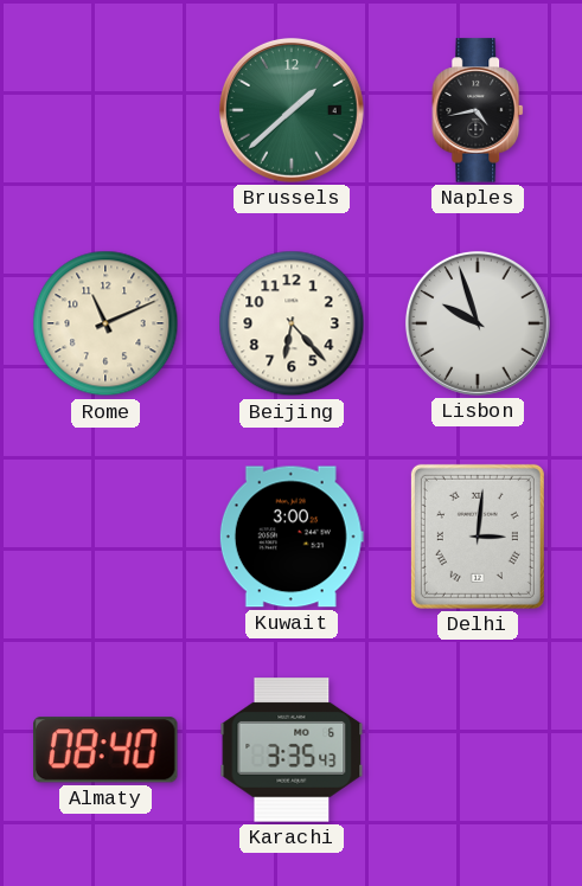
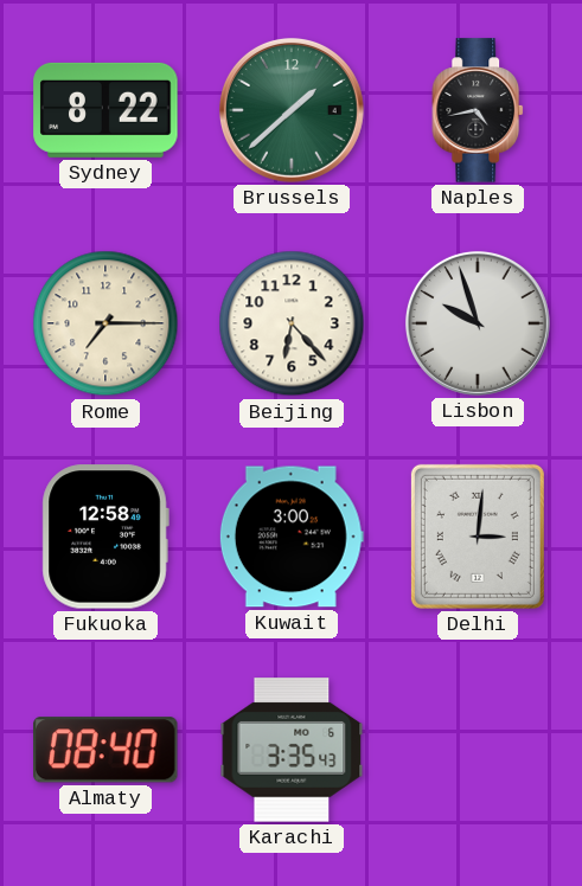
Sydney: none -> 8:22 (105, 110)
Rome: 11:11 -> 7:15 (105, 323)
Fukuoka: none -> 12:58 (105, 537)
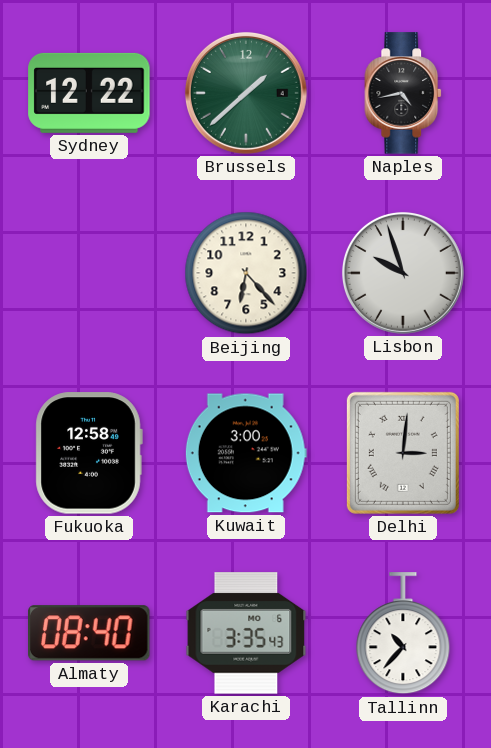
Sydney: 8:22 -> 12:22 (89, 93)
Rome: 7:15 -> none (105, 323)
Tallinn: none -> 10:37 (403, 634)
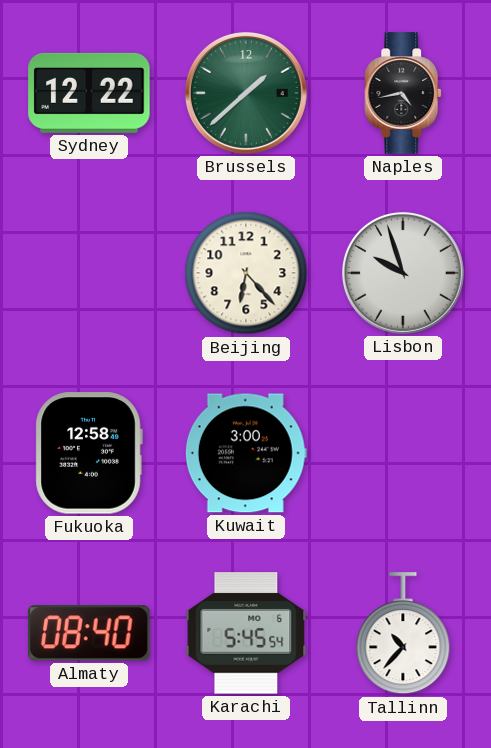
Delhi: 3:01 -> none (403, 453)
Karachi: 3:35 -> 5:45 (246, 633)
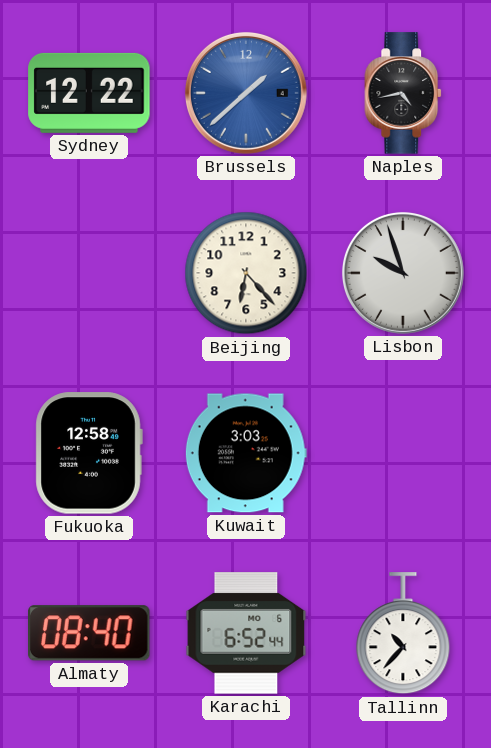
Brussels dial: green -> blue (246, 93)
Kuwait: 3:00 -> 3:03 (246, 453)
Karachi: 5:45 -> 6:52 (246, 633)
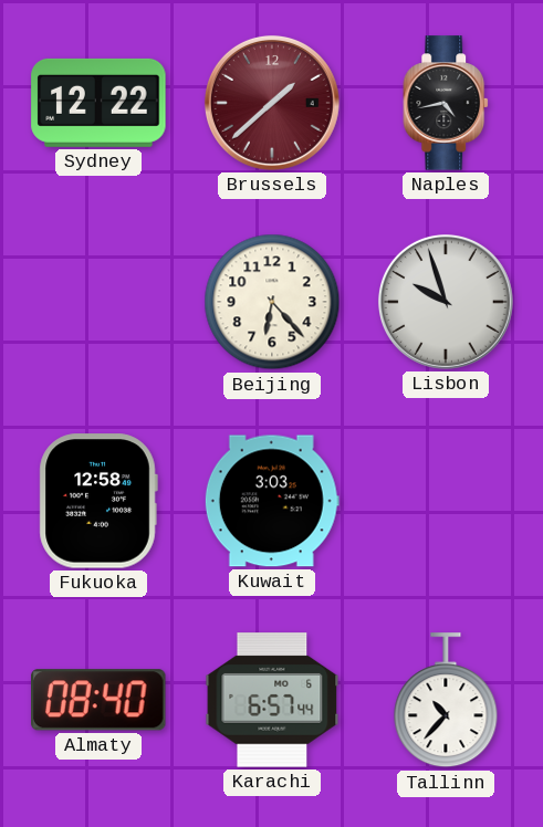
Brussels dial: blue -> burgundy (272, 103)
Karachi: 6:52 -> 6:57 (272, 700)
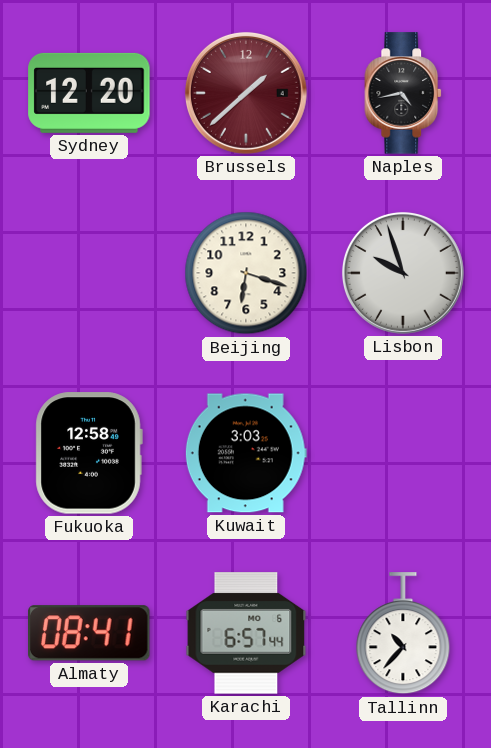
Sydney: 12:22 -> 12:20 (89, 93)
Beijing: 6:23 -> 6:18 (246, 273)
Almaty: 08:40 -> 08:41 (90, 633)
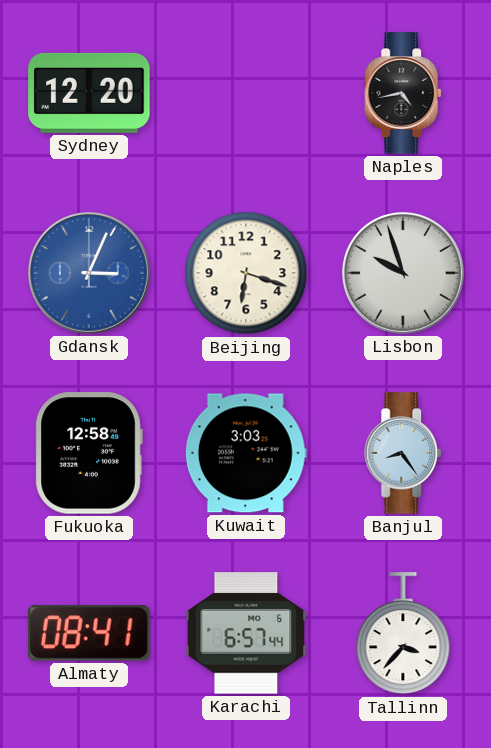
Brussels: 1:38 -> none (246, 93)
Gdansk: none -> 3:04 (89, 273)
Banjul: none -> 8:24 (404, 453)
Tallinn: 10:37 -> 3:37 (403, 634)
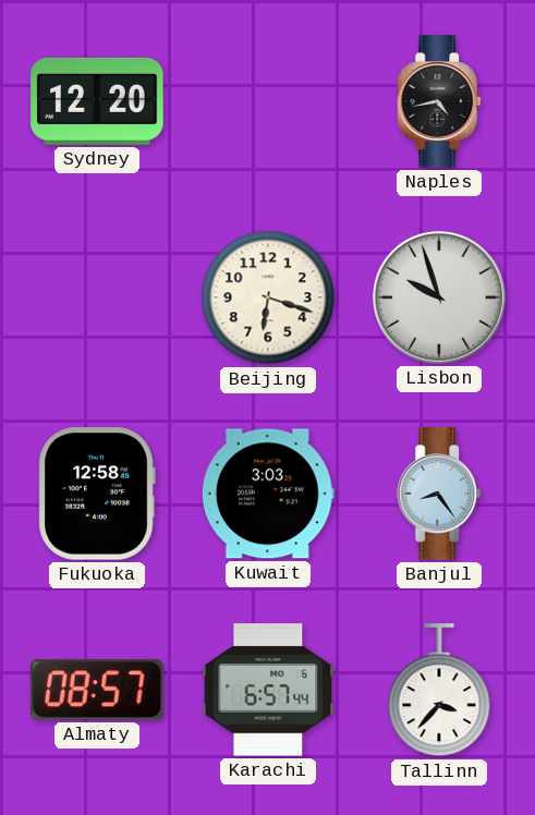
Gdansk: 3:04 -> none (89, 273)
Almaty: 08:41 -> 08:57 (98, 690)
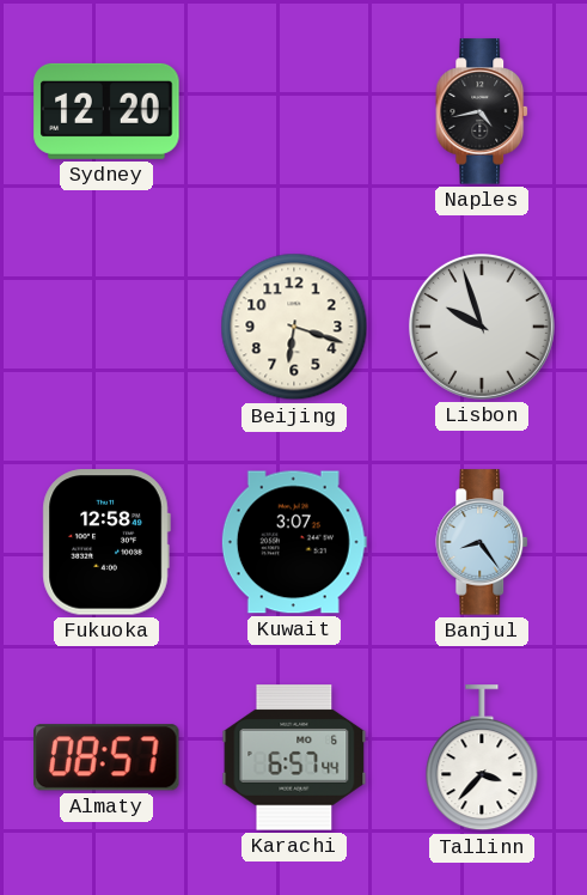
Kuwait: 3:03 -> 3:07 (294, 542)
